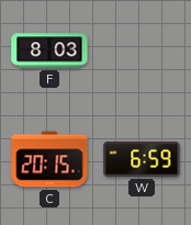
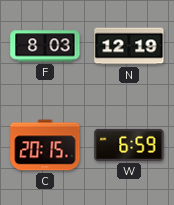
N: none -> 12:19 (129, 46)
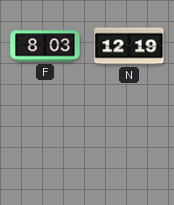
C: 20:15 -> none (45, 145)
W: 6:59 -> none (129, 145)
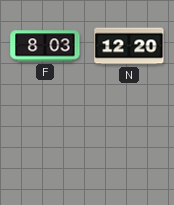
N: 12:19 -> 12:20 (129, 46)
